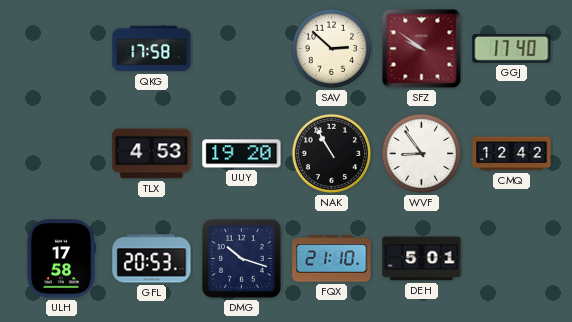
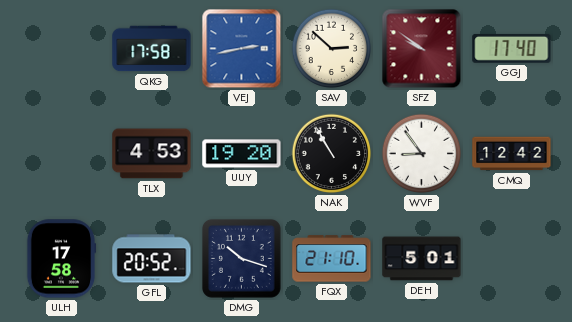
VEJ: none -> 2:43 (242, 49)
GFL: 20:53 -> 20:52 (152, 259)
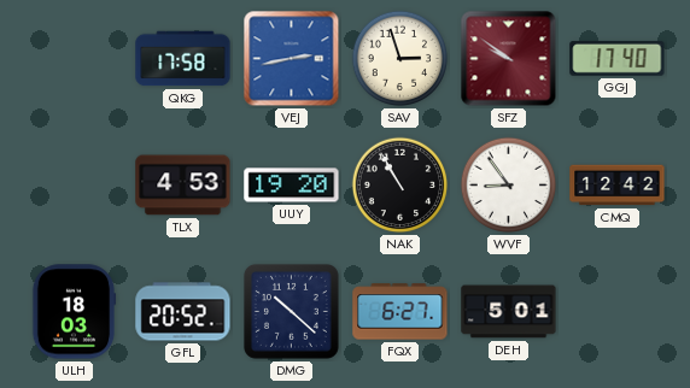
SAV: 2:52 -> 2:57 (400, 59)
ULH: 17:58 -> 18:03 (74, 312)
DMG: 10:18 -> 10:22 (291, 311)
FQX: 21:10 -> 6:27 (400, 312)
